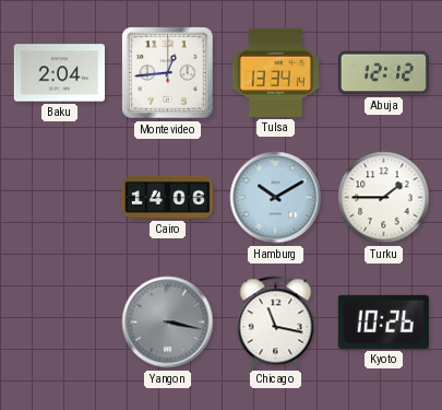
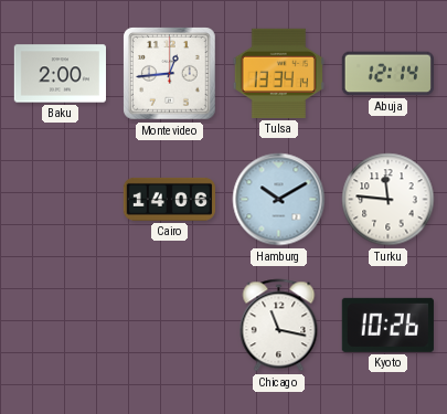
Baku: 2:04 -> 2:00 (60, 74)
Abuja: 12:12 -> 12:14 (387, 74)
Turku: 1:45 -> 11:46 (389, 200)
Yangon: 3:17 -> none (168, 323)
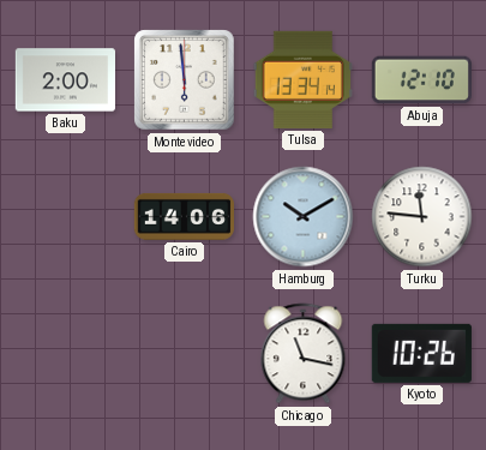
Montevideo: 12:44 -> 5:59 (185, 80)
Abuja: 12:14 -> 12:10 (421, 80)
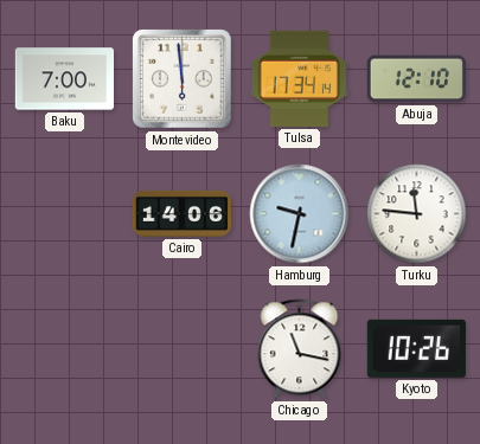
Baku: 2:00 -> 7:00 (64, 79)
Tulsa: 13:34 -> 17:34 (299, 78)
Hamburg: 10:10 -> 9:32 (300, 214)
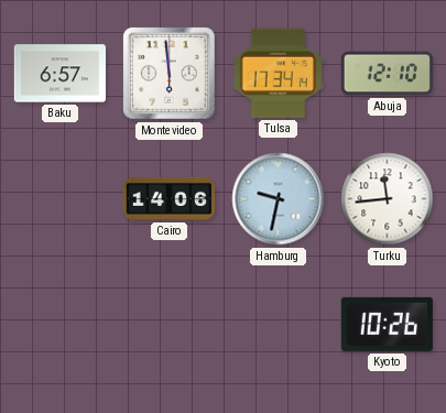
Baku: 7:00 -> 6:57 (59, 74)
Turku: 11:46 -> 11:44 (388, 199)
Chicago: 11:17 -> none (300, 349)
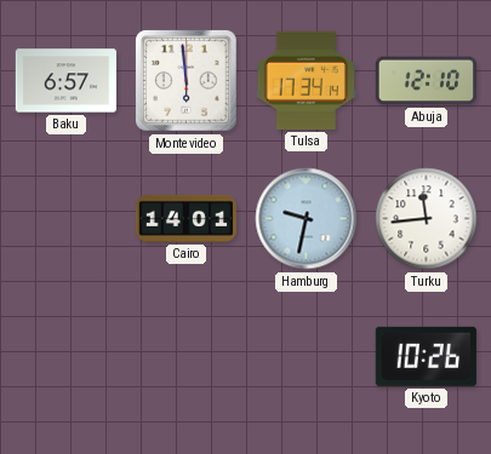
Cairo: 14:06 -> 14:01 (185, 218)
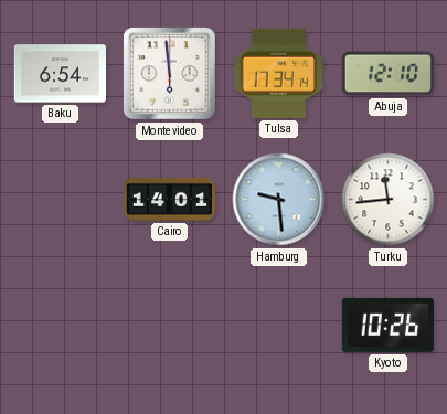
Baku: 6:57 -> 6:54 (60, 74)
Hamburg: 9:32 -> 9:29 (279, 200)
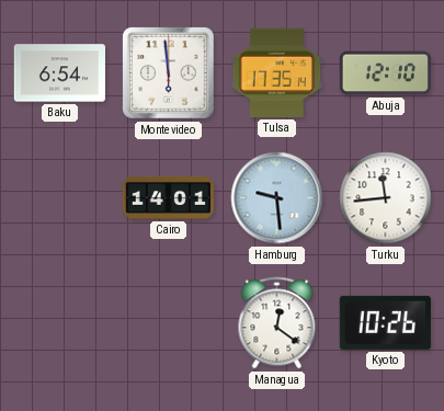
Tulsa: 17:34 -> 17:35 (276, 72)
Managua: none -> 12:21 (277, 323)
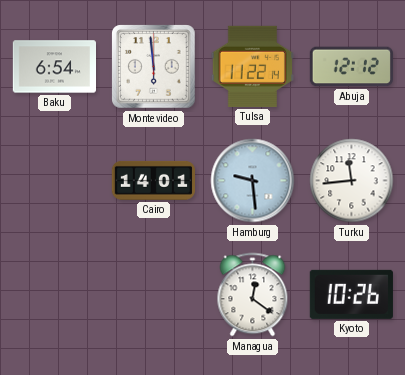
Tulsa: 17:35 -> 11:22 (252, 66)
Abuja: 12:10 -> 12:12 (351, 67)
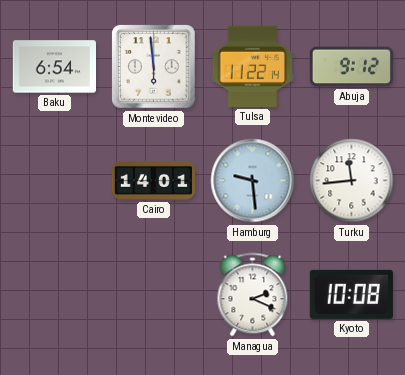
Abuja: 12:12 -> 9:12 (351, 67)
Managua: 12:21 -> 2:19 (253, 295)
Kyoto: 10:26 -> 10:08 (351, 294)
